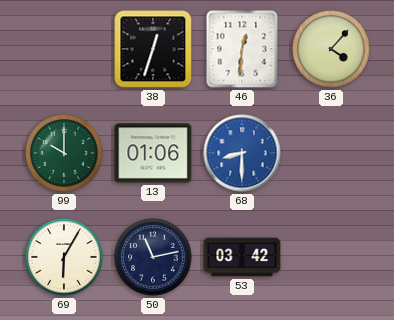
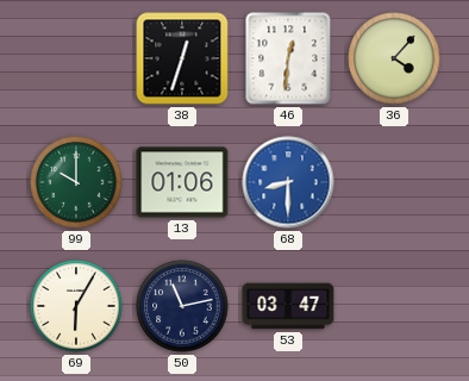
53: 03:42 -> 03:47 (288, 306)
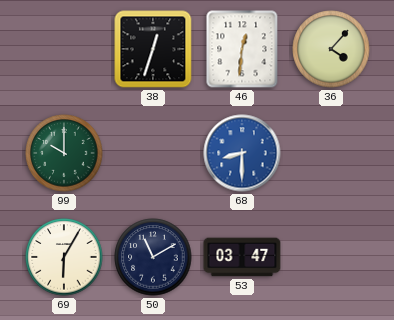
13: 01:06 -> none (182, 182)
50: 11:13 -> 11:10 (153, 257)
